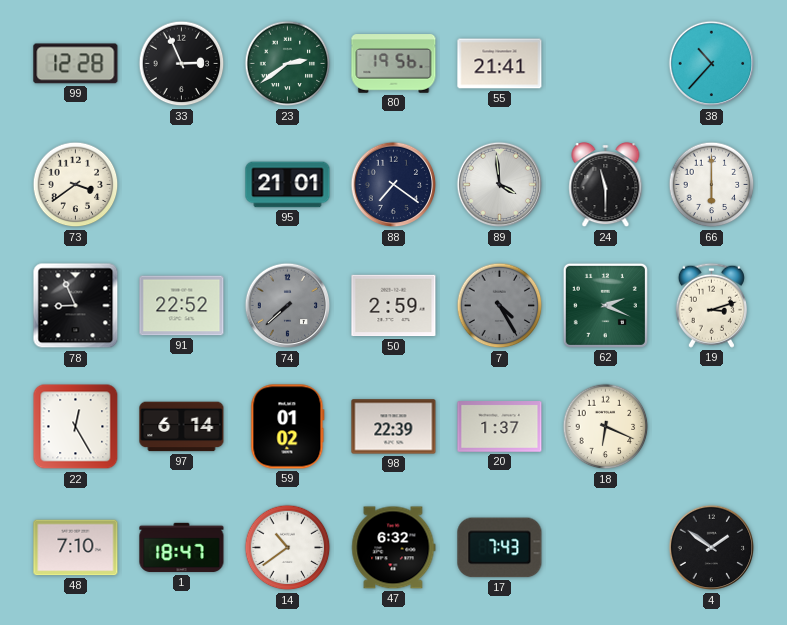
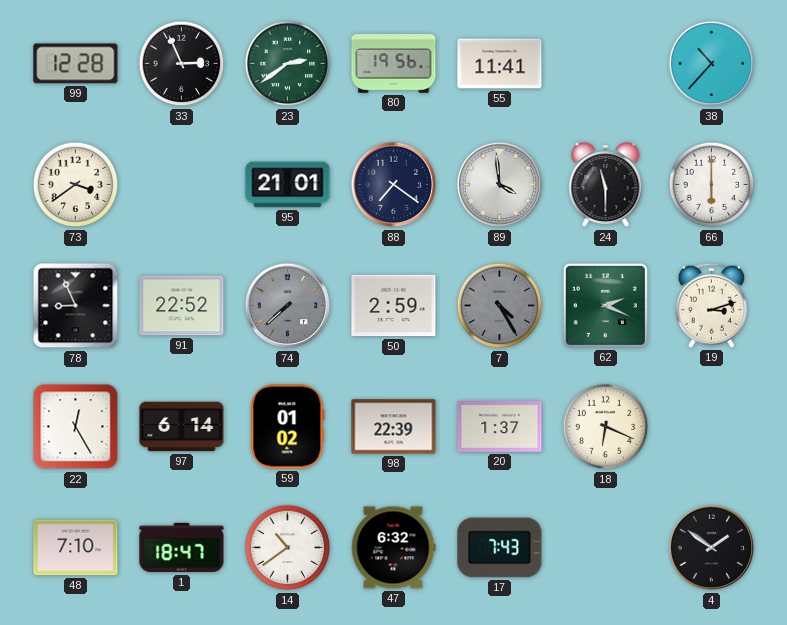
55: 21:41 -> 11:41 (500, 64)
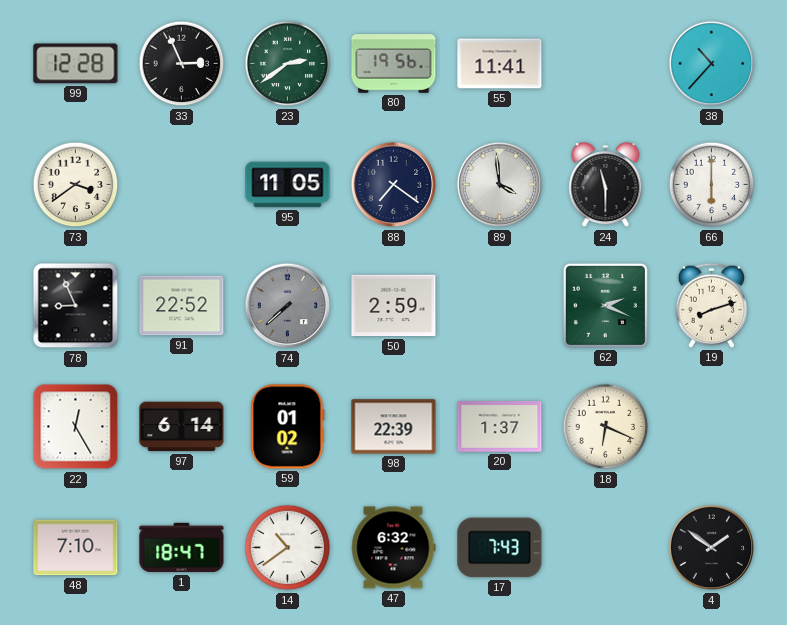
95: 21:01 -> 11:05 (288, 185)
7: 4:25 -> none (500, 306)
19: 3:12 -> 8:12 (711, 305)
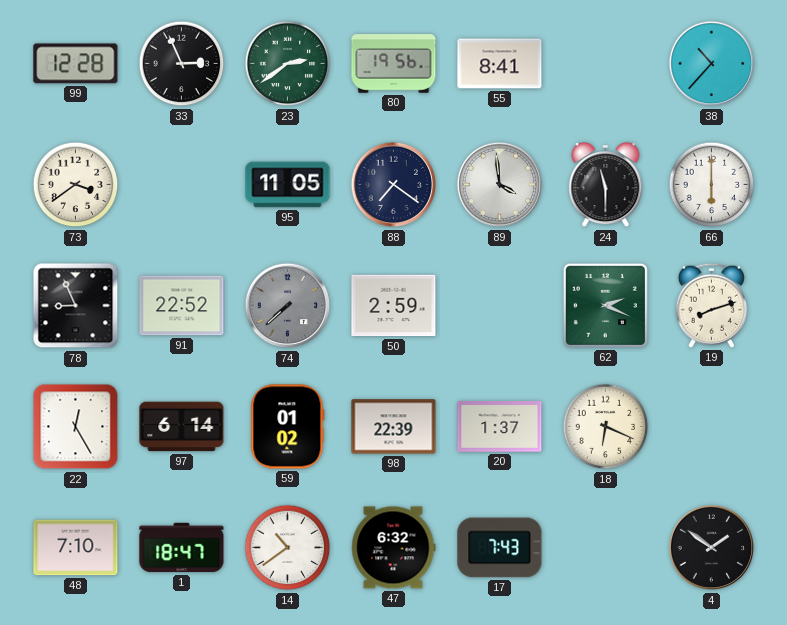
55: 11:41 -> 8:41 (500, 64)
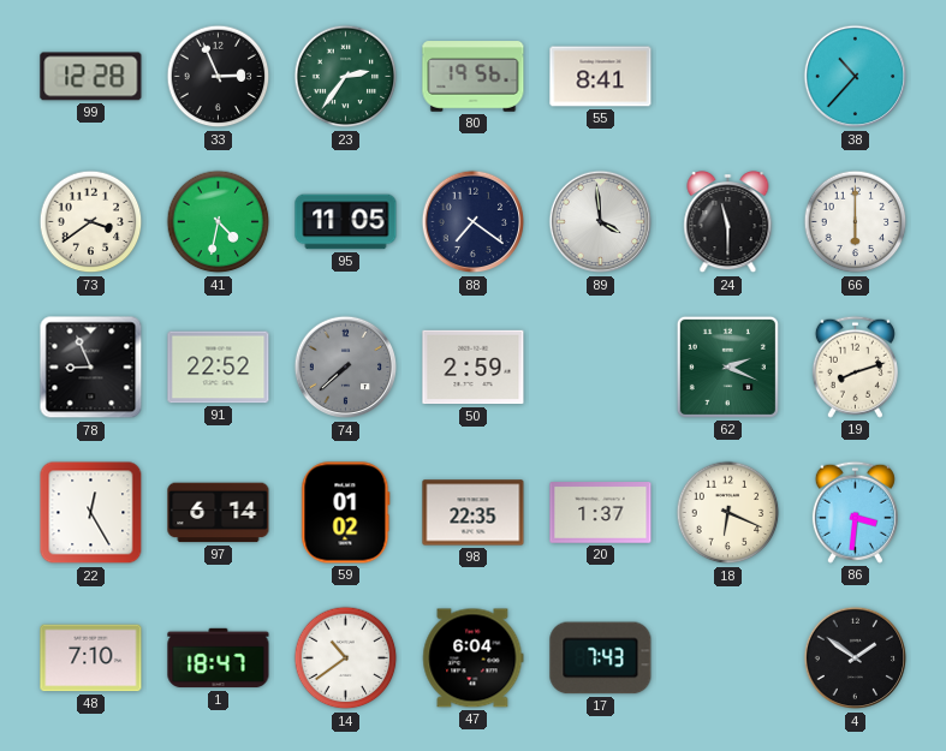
23: 2:39 -> 2:36 (346, 77)
41: none -> 4:32 (219, 222)
98: 22:39 -> 22:35 (474, 513)
86: none -> 3:31 (855, 512)
47: 6:32 -> 6:04 (474, 658)
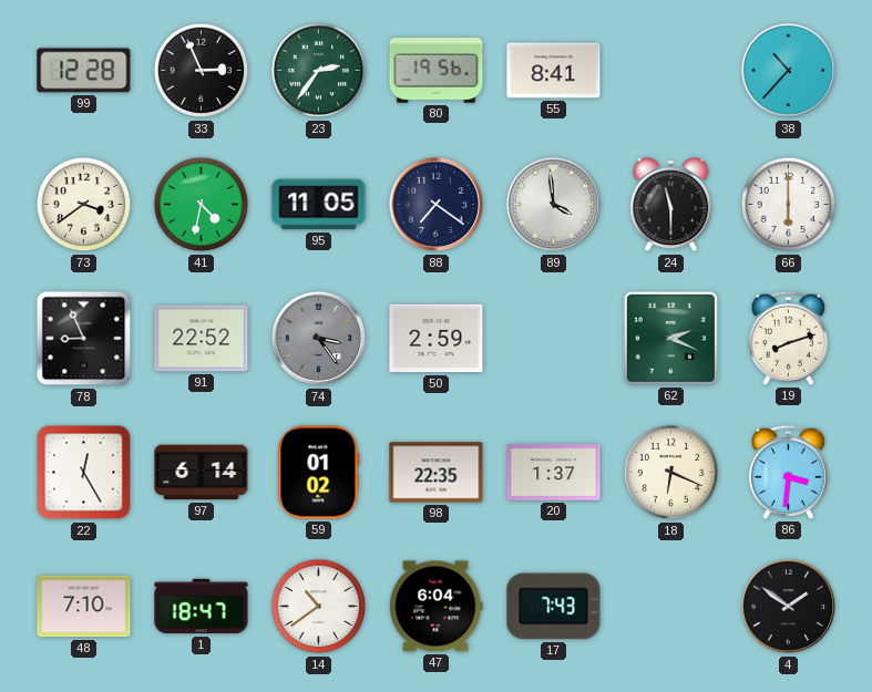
74: 7:38 -> 3:24 (319, 339)
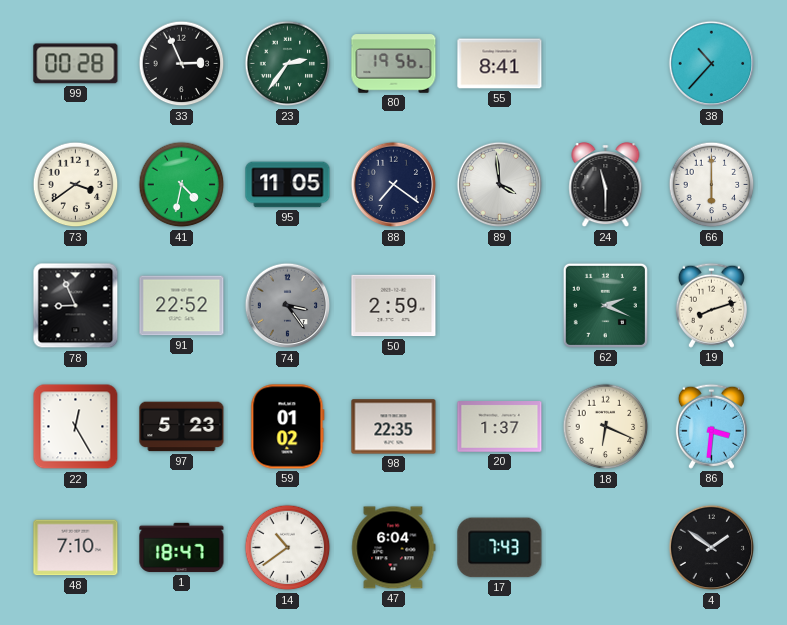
99: 12:28 -> 00:28 (76, 64)
97: 6:14 -> 5:23 (182, 427)
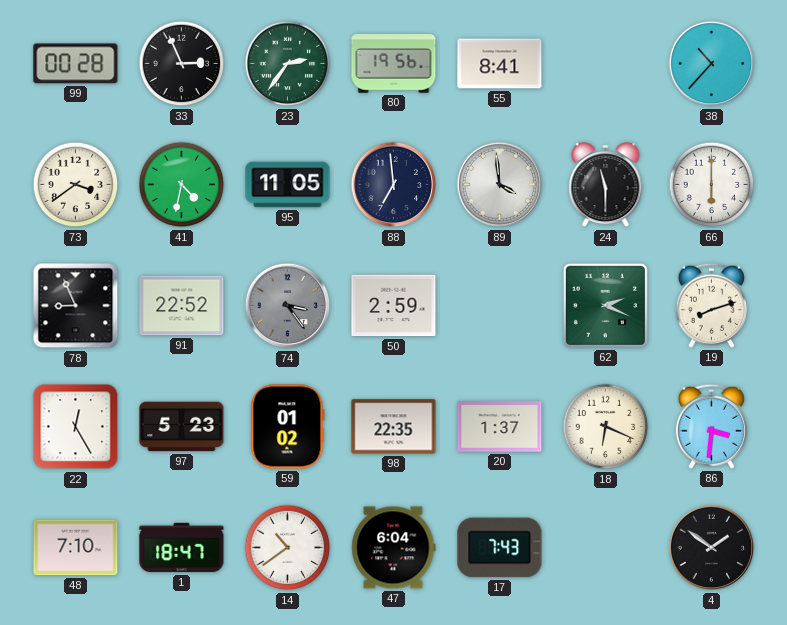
88: 7:21 -> 6:59 (394, 185)
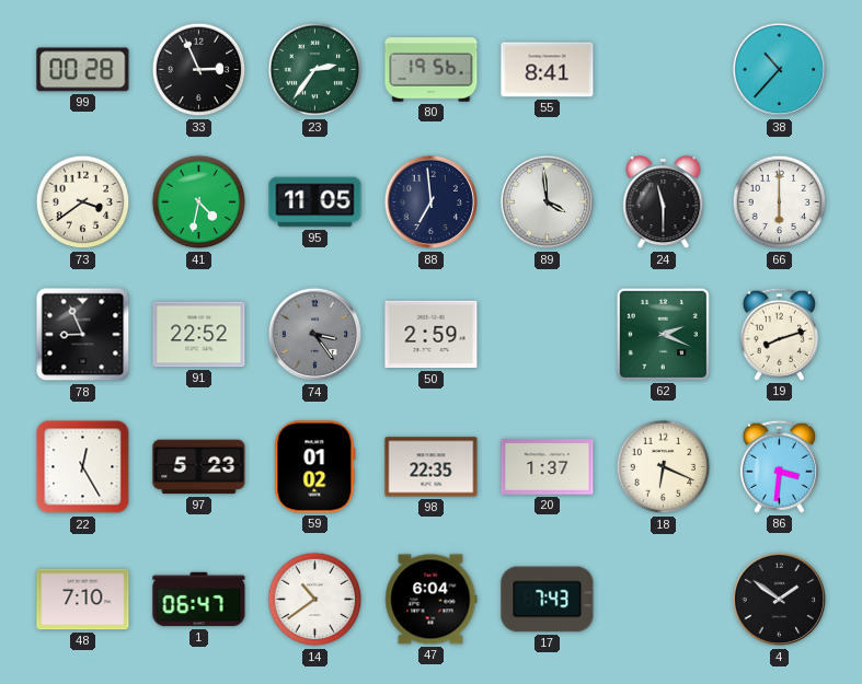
1: 18:47 -> 06:47 (199, 600)
